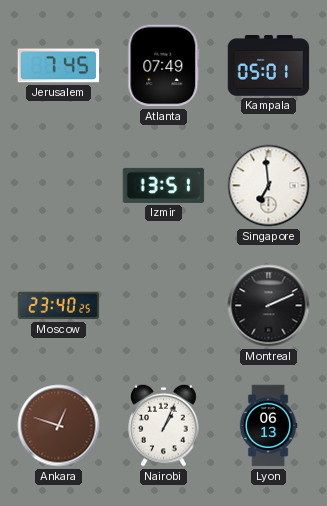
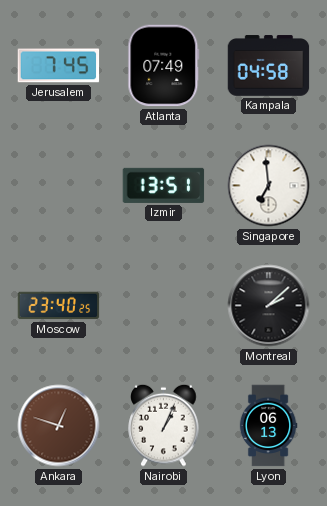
Kampala: 05:01 -> 04:58 (269, 66)
Montreal: 2:11 -> 2:08 (269, 306)
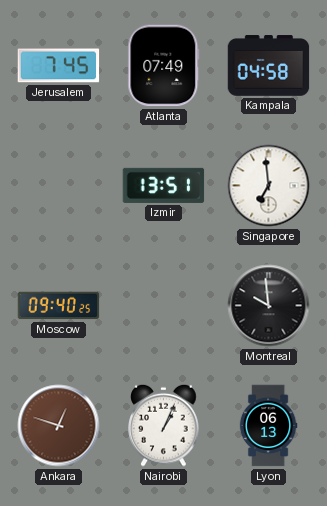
Moscow: 23:40 -> 09:40 (59, 306)
Montreal: 2:08 -> 9:59 (269, 306)
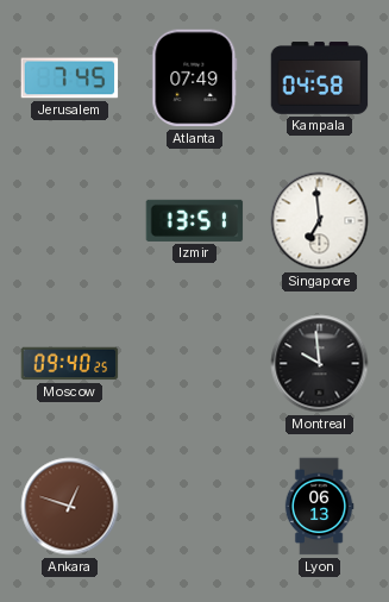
Nairobi: 1:04 -> none (164, 425)
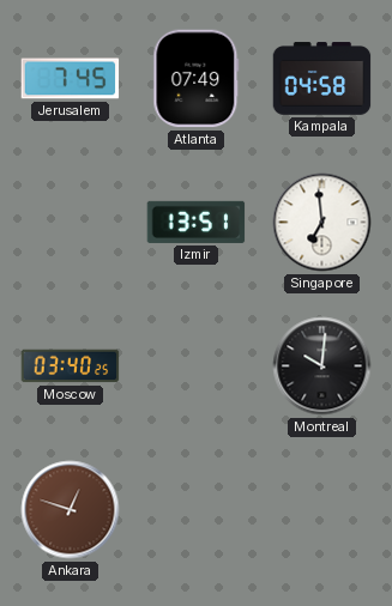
Moscow: 09:40 -> 03:40 (71, 366)
Montreal: 9:59 -> 10:01 (322, 366)
Lyon: 06:13 -> none (319, 507)
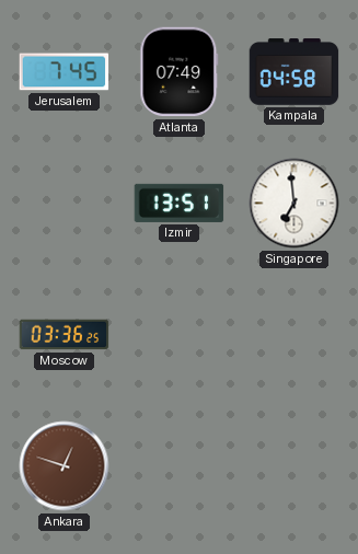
Moscow: 03:40 -> 03:36 (65, 335)
Montreal: 10:01 -> none (322, 366)
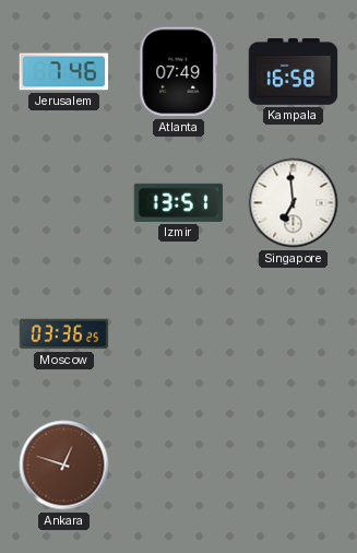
Jerusalem: 7:45 -> 7:46 (64, 72)
Kampala: 04:58 -> 16:58 (294, 72)
